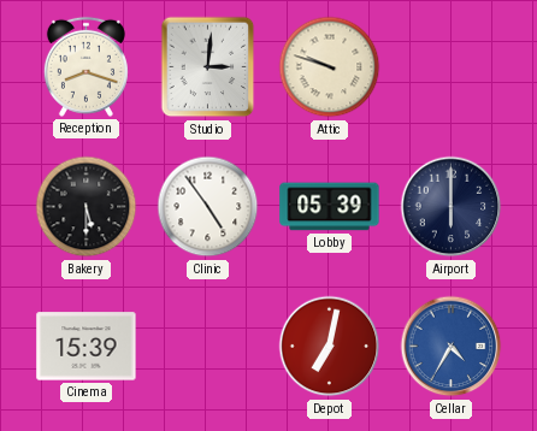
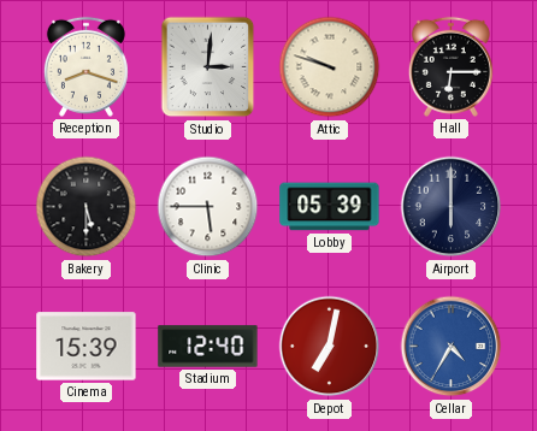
Hall: none -> 6:15 (450, 66)
Clinic: 4:54 -> 5:45 (208, 207)
Stadium: none -> 12:40 (208, 347)
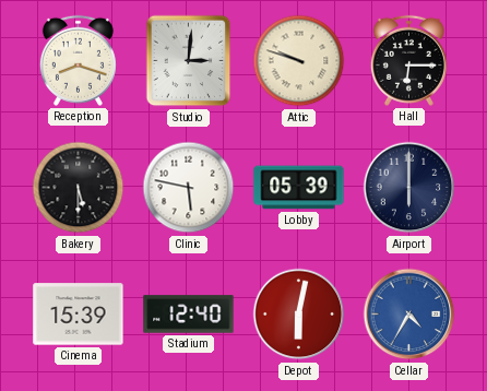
Clinic: 5:45 -> 5:47 (189, 188)
Depot: 7:02 -> 6:02 (299, 315)
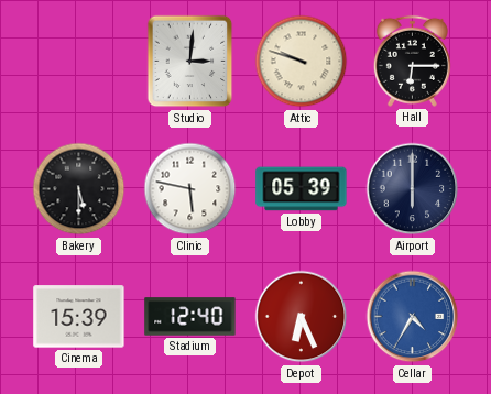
Reception: 8:18 -> none (78, 60)
Depot: 6:02 -> 6:26 (302, 317)
